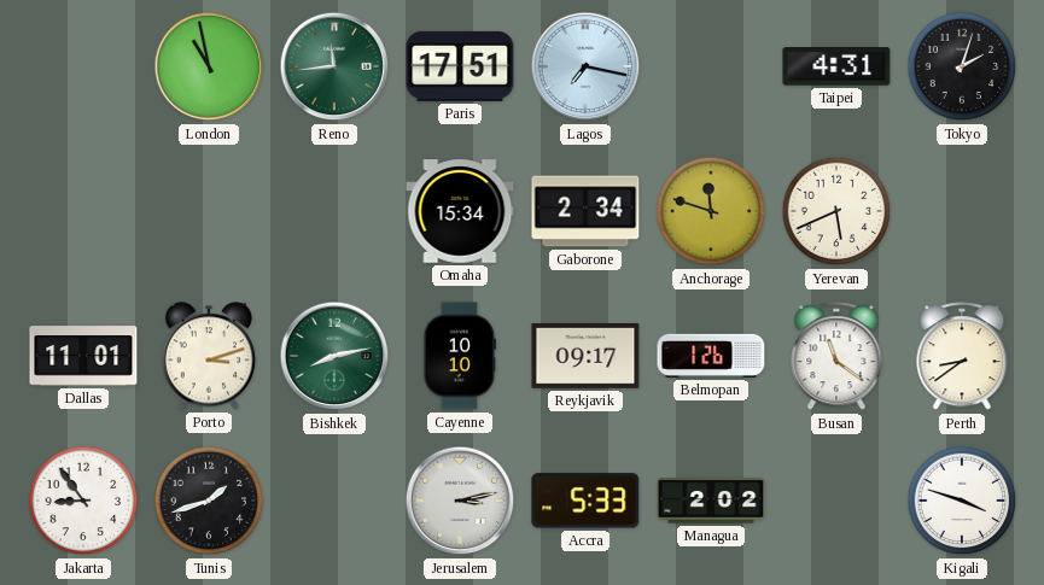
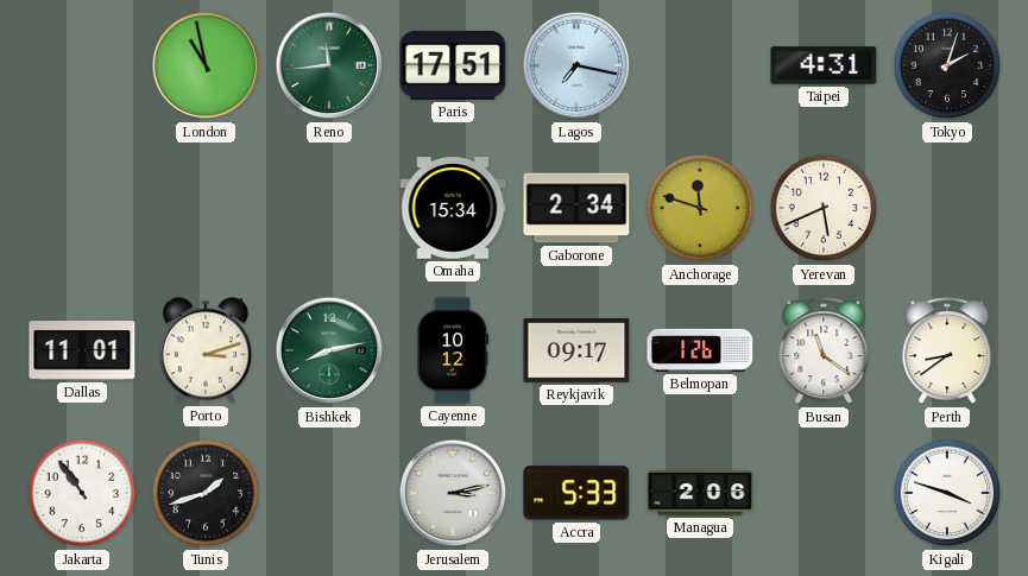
Cayenne: 10:10 -> 10:12 (453, 350)
Jakarta: 8:54 -> 10:54 (82, 493)
Managua: 2:02 -> 2:06 (700, 493)
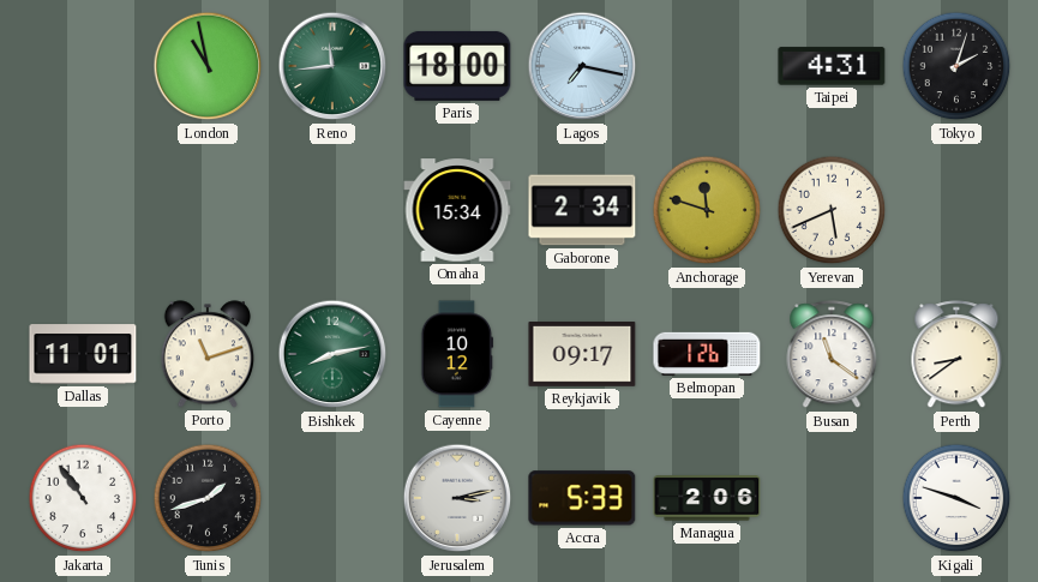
Paris: 17:51 -> 18:00 (457, 66)
Porto: 3:12 -> 11:12 (206, 354)
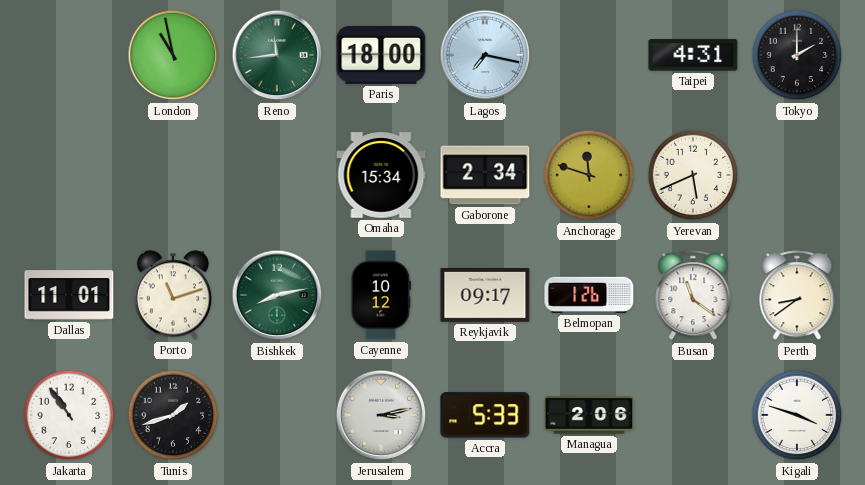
Tokyo: 2:03 -> 2:00 (797, 55)
